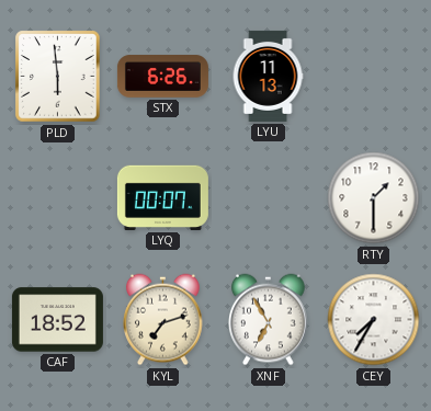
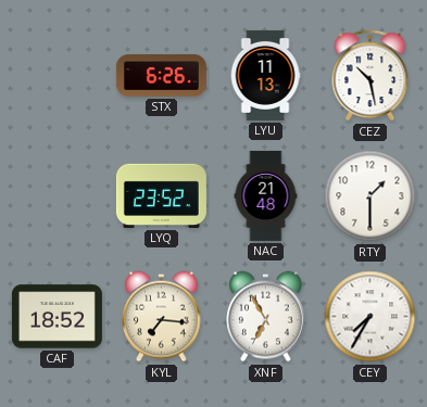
PLD: 5:59 -> none (58, 77)
CEZ: none -> 10:28 (371, 76)
LYQ: 00:07 -> 23:52 (161, 195)
NAC: none -> 21:48 (266, 195)
KYL: 7:12 -> 7:16 (162, 317)
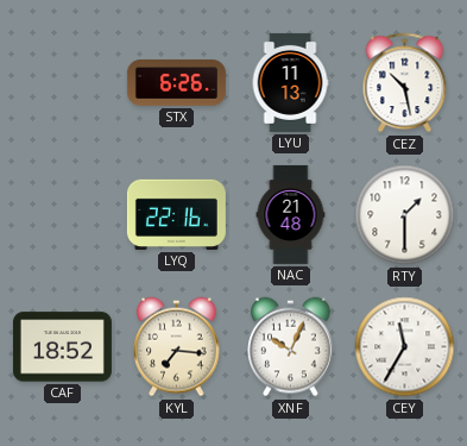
LYQ: 23:52 -> 22:16 (176, 214)
XNF: 6:55 -> 10:04 (291, 347)
CEY: 7:35 -> 11:35 (405, 347)
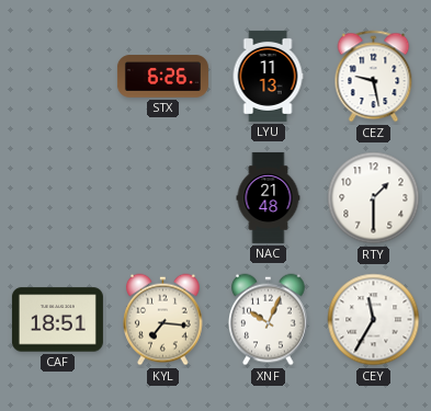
CEZ: 10:28 -> 9:28 (374, 77)
LYQ: 22:16 -> none (176, 214)
CAF: 18:52 -> 18:51 (57, 320)
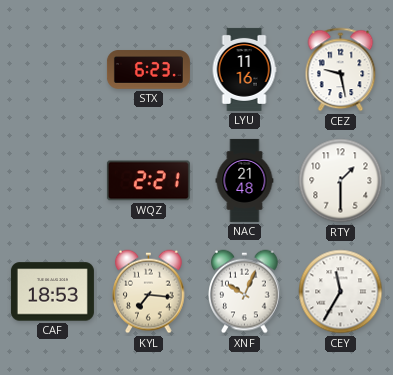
STX: 6:26 -> 6:23 (148, 70)
LYU: 11:13 -> 11:16 (244, 69)
WQZ: none -> 2:21 (148, 181)
CAF: 18:51 -> 18:53 (52, 292)
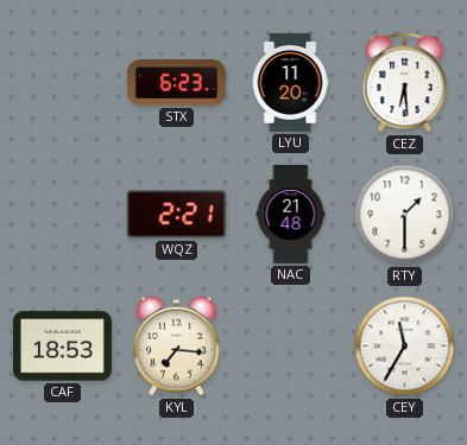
LYU: 11:16 -> 11:20 (290, 82)
CEZ: 9:28 -> 6:29 (405, 83)
XNF: 10:04 -> none (245, 292)
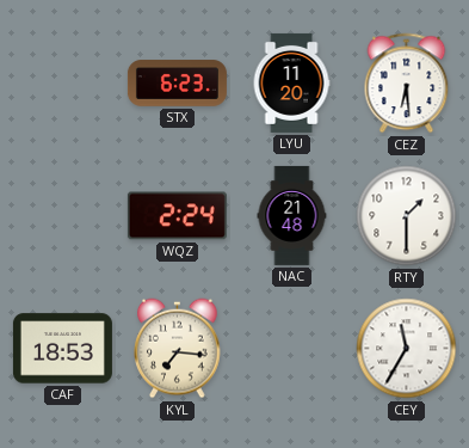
WQZ: 2:21 -> 2:24 (177, 216)
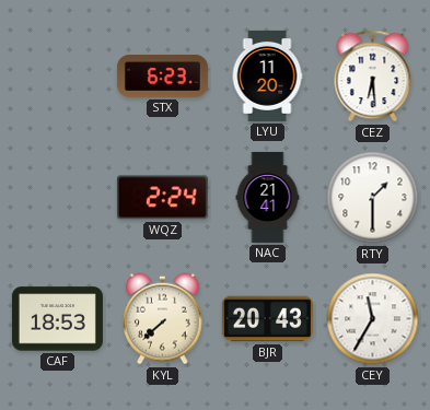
NAC: 21:48 -> 21:41 (268, 197)
KYL: 7:16 -> 7:38 (163, 319)
BJR: none -> 20:43 (267, 319)
